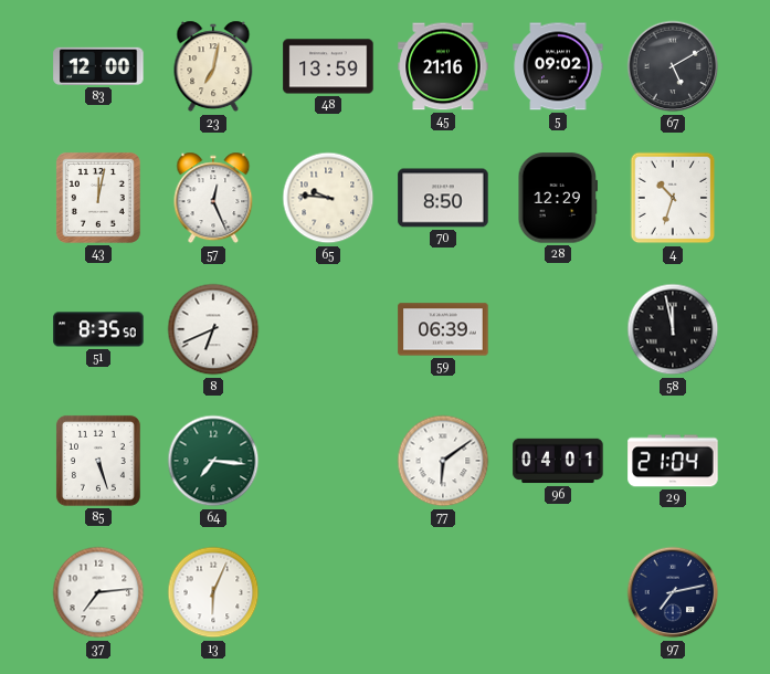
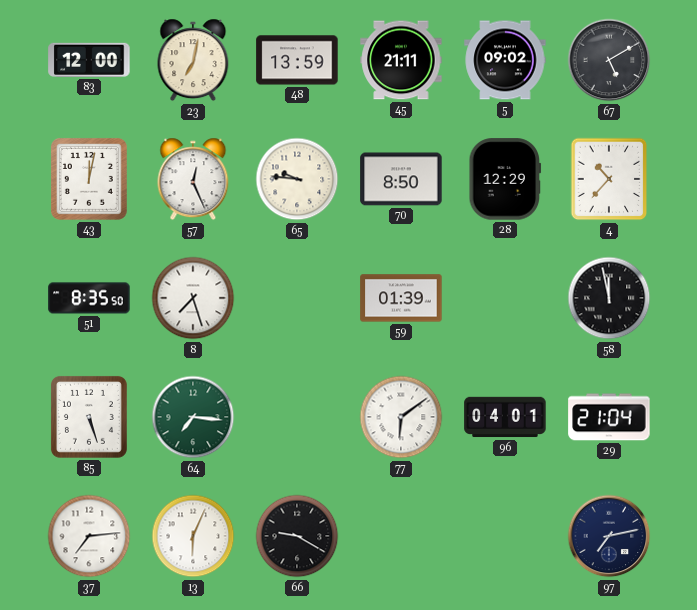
45: 21:16 -> 21:11 (401, 60)
4: 10:33 -> 10:37 (609, 179)
8: 6:41 -> 7:27 (193, 298)
59: 06:39 -> 01:39 (401, 298)
66: none -> 9:20 (297, 536)
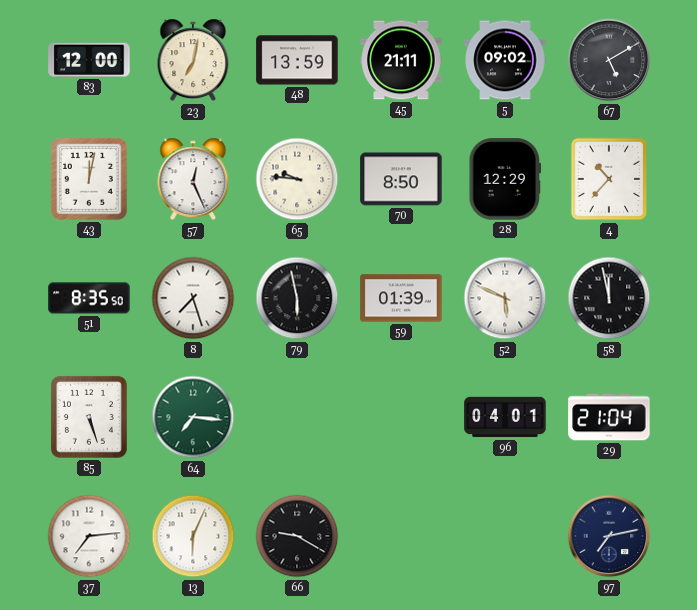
79: none -> 5:58 (297, 298)
52: none -> 5:49 (505, 298)
77: 6:09 -> none (401, 417)
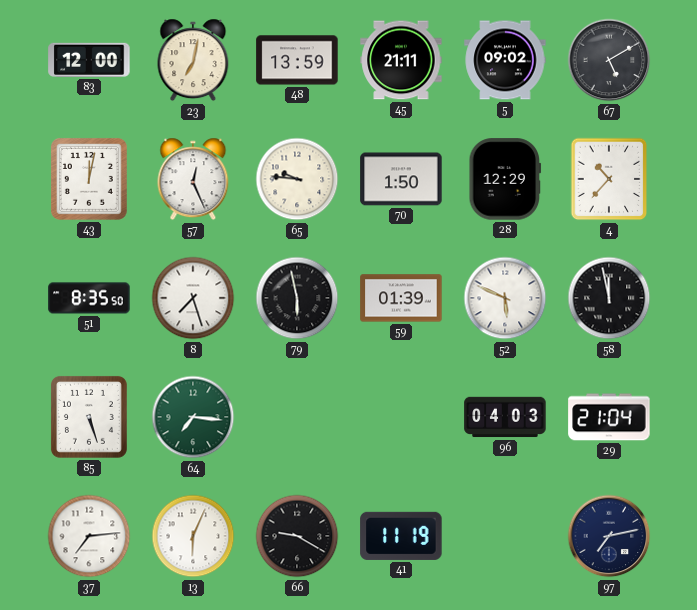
70: 8:50 -> 1:50 (401, 179)
96: 04:01 -> 04:03 (505, 417)
41: none -> 11:19 (401, 536)
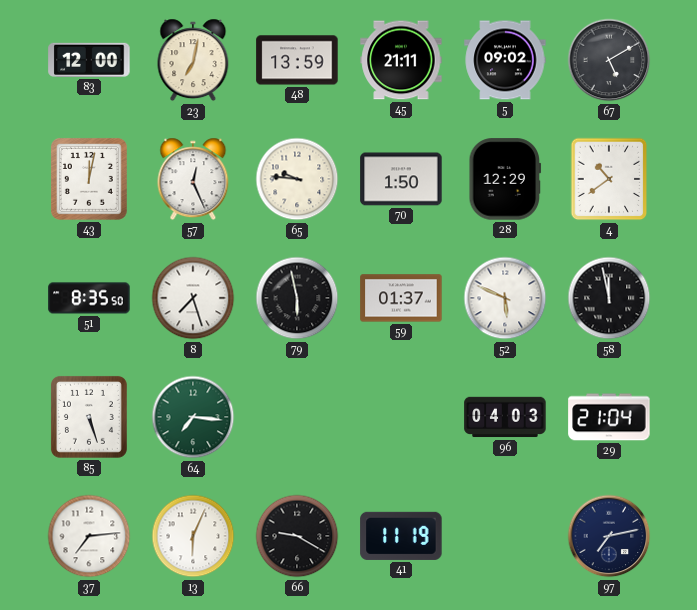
4: 10:37 -> 10:39 (609, 179)
59: 01:39 -> 01:37 (401, 298)
